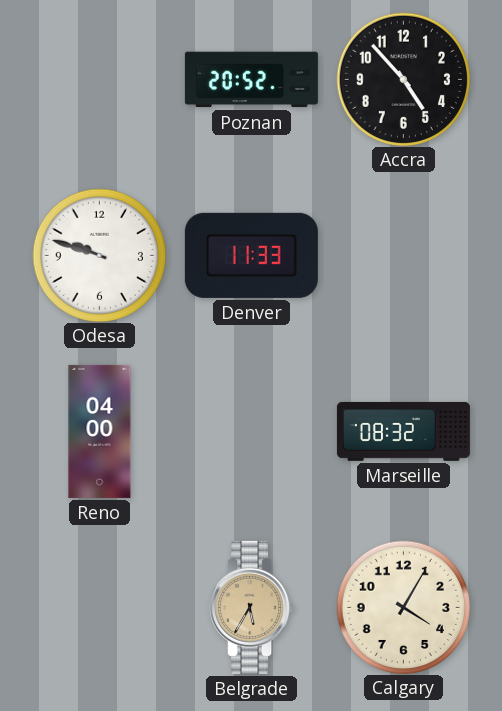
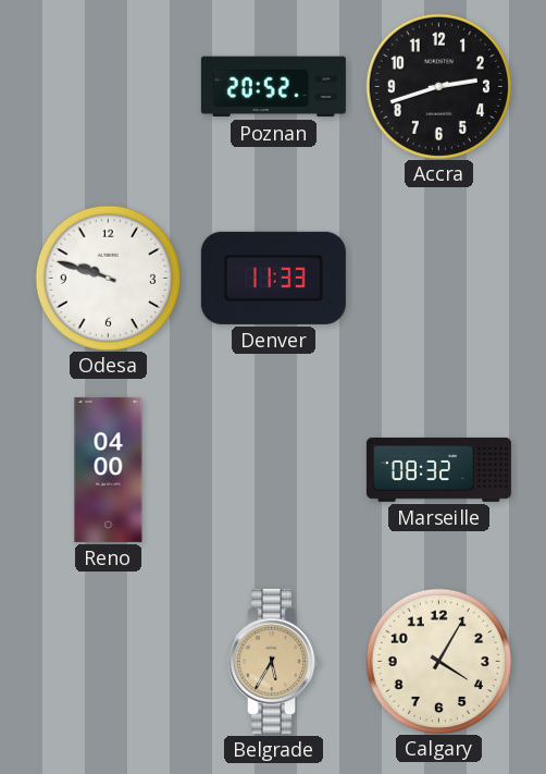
Accra: 4:53 -> 2:42 (438, 86)
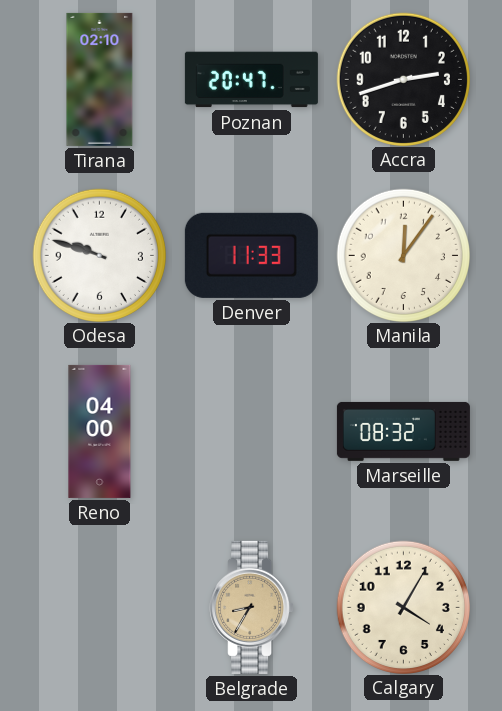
Tirana: none -> 02:10 (100, 79)
Poznan: 20:52 -> 20:47 (251, 80)
Manila: none -> 12:06 (403, 255)
Belgrade: 5:35 -> 8:35 (252, 607)
